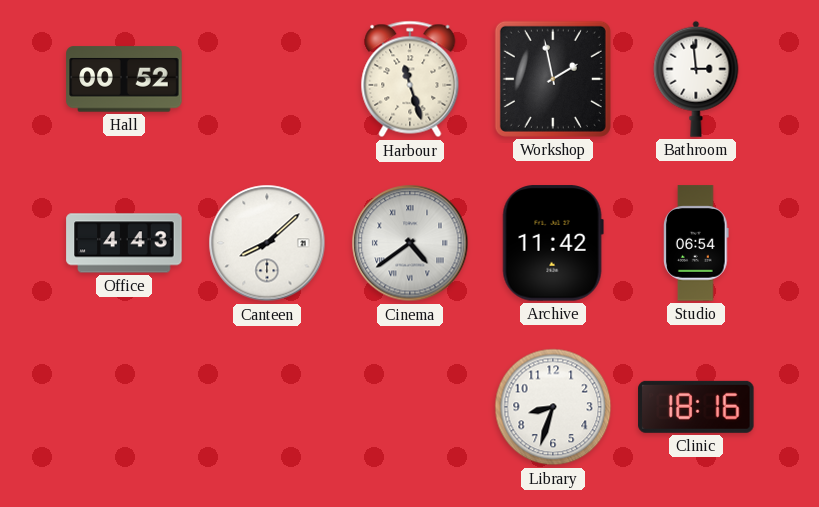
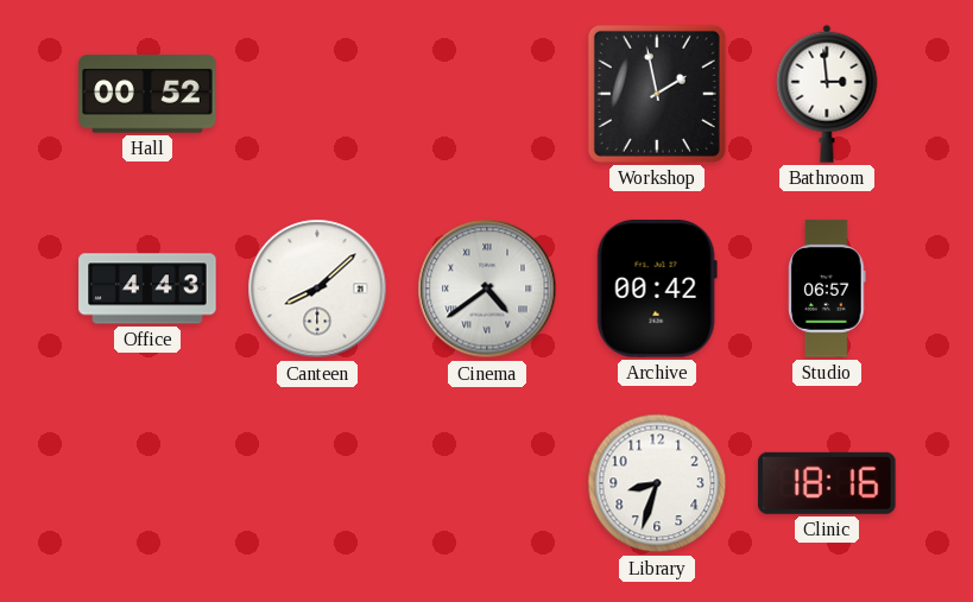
Harbour: 11:27 -> none (410, 79)
Archive: 11:42 -> 00:42 (657, 289)
Studio: 06:54 -> 06:57 (828, 289)
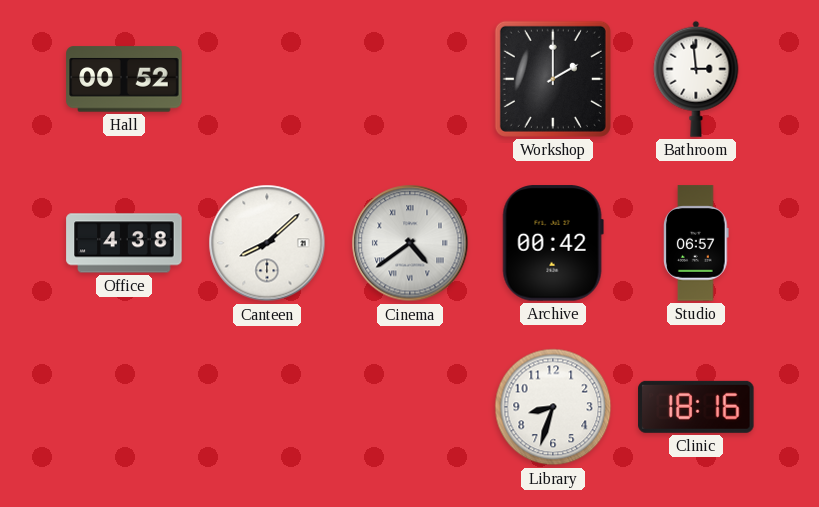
Workshop: 1:58 -> 2:00 (553, 79)
Office: 4:43 -> 4:38 (124, 243)
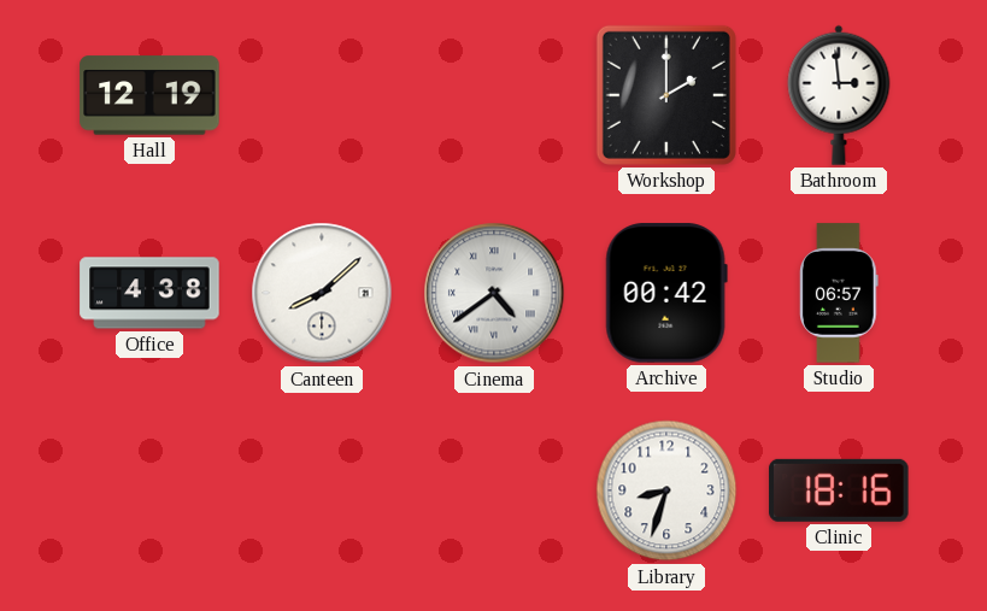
Hall: 00:52 -> 12:19 (149, 95)
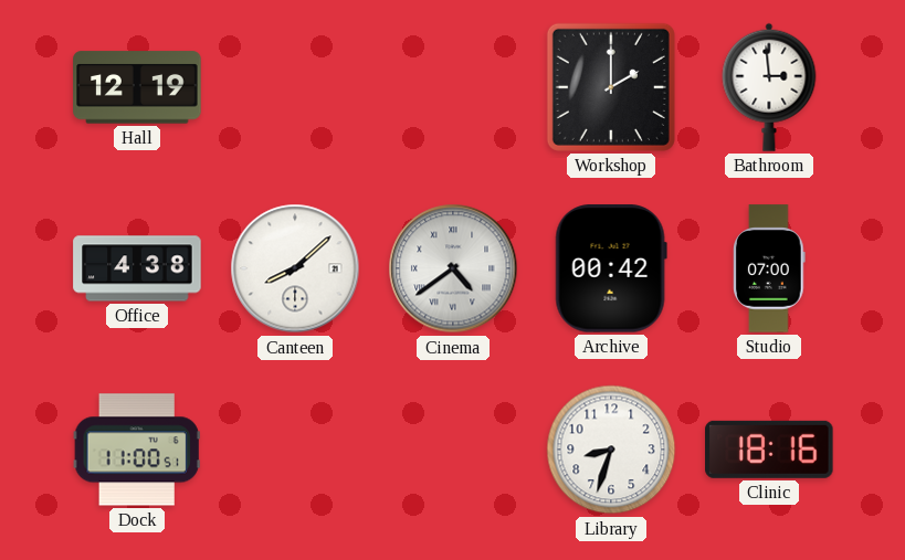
Studio: 06:57 -> 07:00 (770, 268)
Dock: none -> 11:00 (137, 450)
